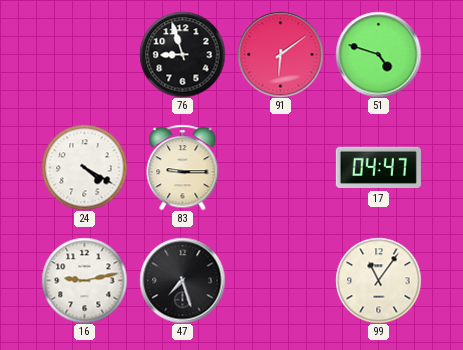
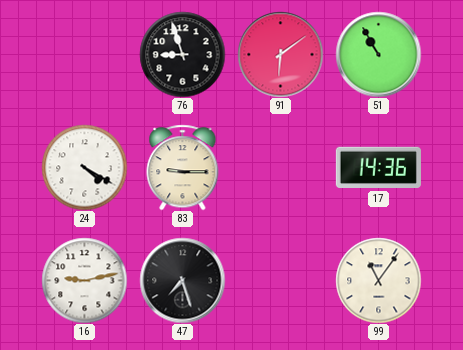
51: 4:48 -> 10:55 (378, 54)
17: 04:47 -> 14:36 (378, 168)
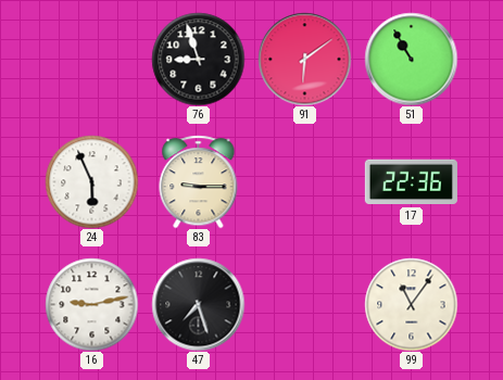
24: 4:20 -> 5:56 (91, 181)
17: 14:36 -> 22:36 (411, 182)
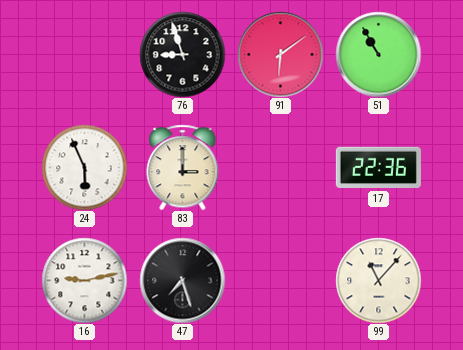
83: 9:15 -> 3:00 (183, 167)
99: 11:06 -> 11:07 (378, 280)
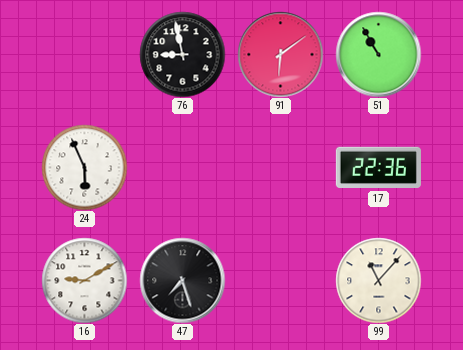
76: 8:57 -> 8:58 (182, 54)
83: 3:00 -> none (183, 167)
16: 9:13 -> 9:10 (84, 280)
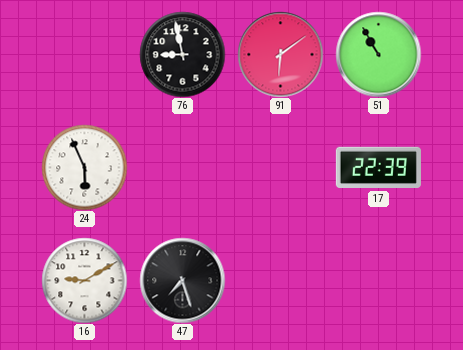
17: 22:36 -> 22:39 (378, 168)
99: 11:07 -> none (378, 280)
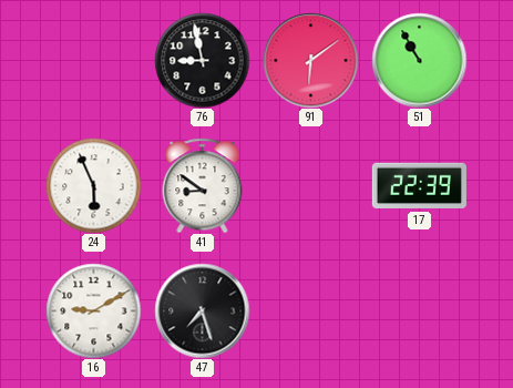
41: none -> 8:51 (203, 185)
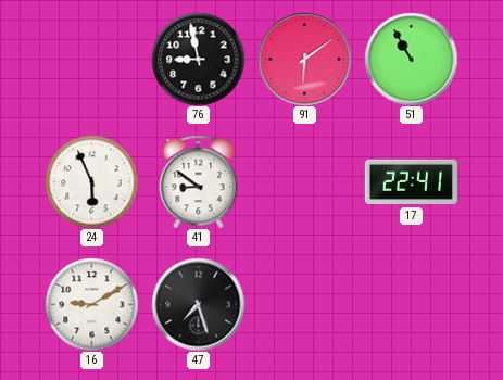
17: 22:39 -> 22:41 (411, 182)
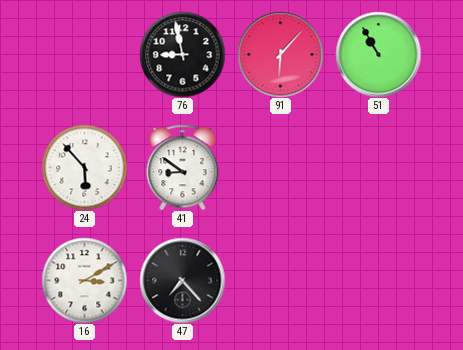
91: 6:09 -> 6:07 (280, 54)
24: 5:56 -> 5:53 (84, 167)
17: 22:41 -> none (411, 182)
16: 9:10 -> 3:10 (84, 280)
47: 7:27 -> 7:23 (182, 280)
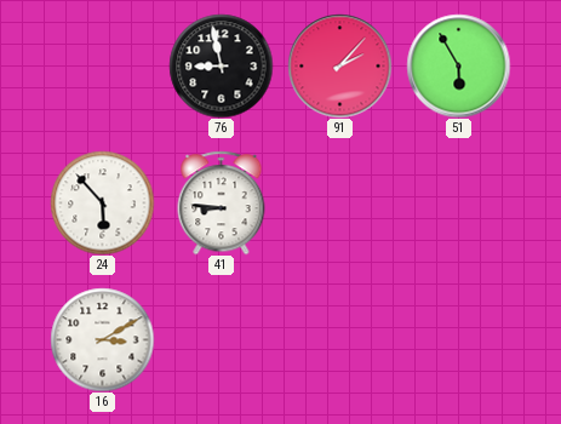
91: 6:07 -> 2:07 (339, 65)
51: 10:55 -> 5:55 (458, 65)
41: 8:51 -> 8:46 (222, 202)
47: 7:23 -> none (182, 280)
